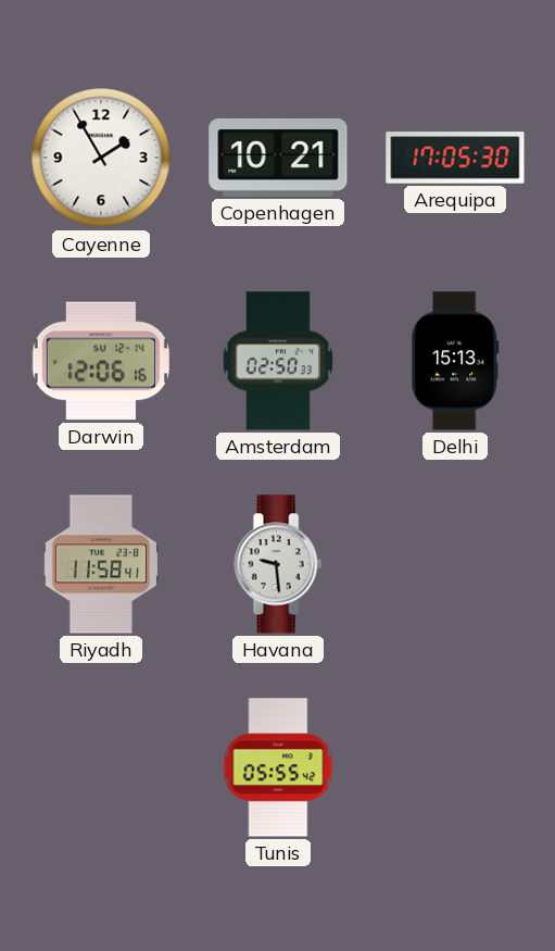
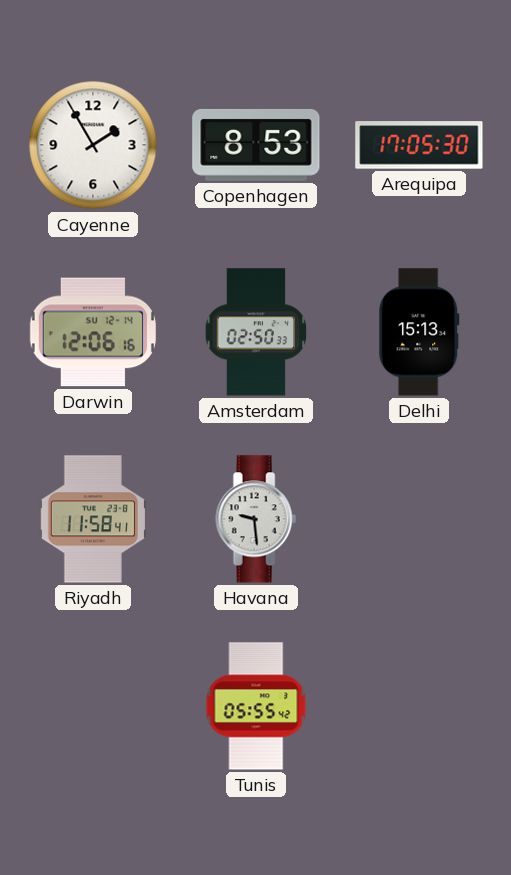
Copenhagen: 10:21 -> 8:53 (256, 145)
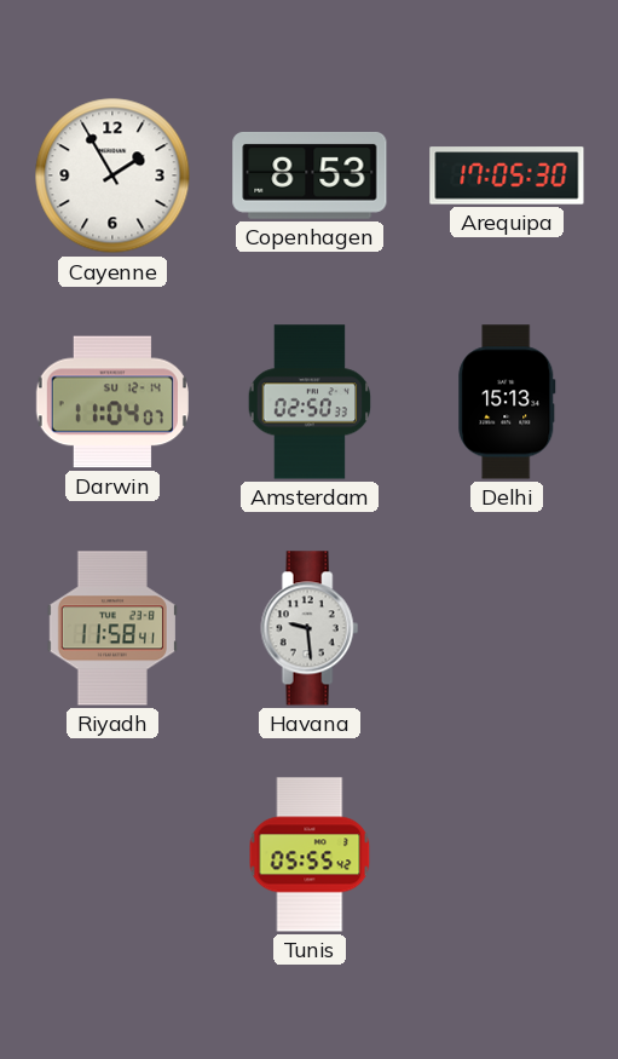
Darwin: 12:06 -> 11:04 (112, 402)
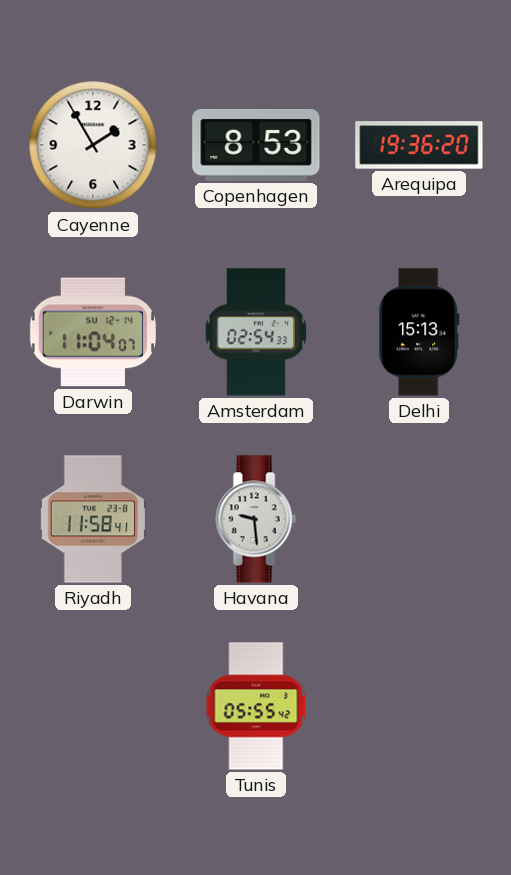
Arequipa: 17:05 -> 19:36 (419, 145)
Amsterdam: 02:50 -> 02:54 (256, 332)
